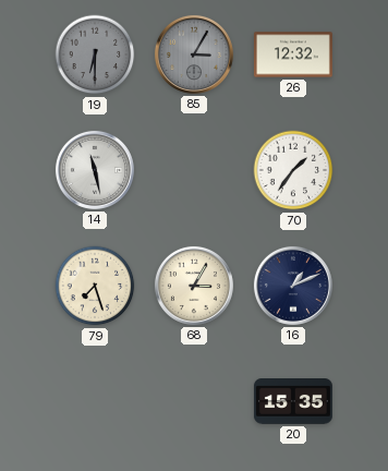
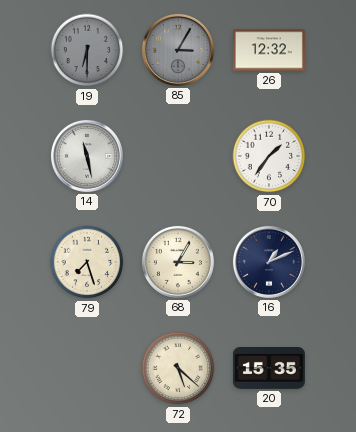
72: none -> 5:22 (178, 368)
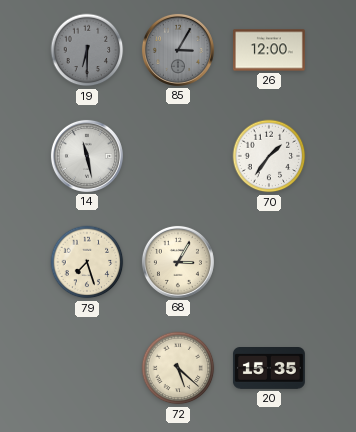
26: 12:32 -> 12:00 (269, 50)
16: 1:11 -> none (269, 262)
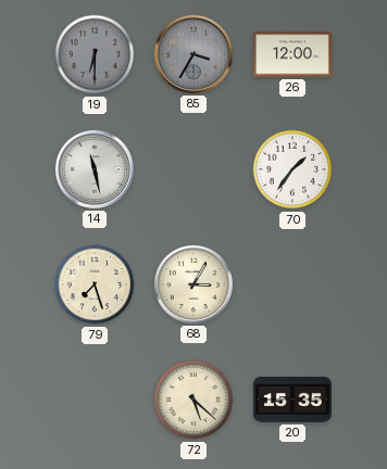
85: 3:05 -> 3:35 (193, 54)
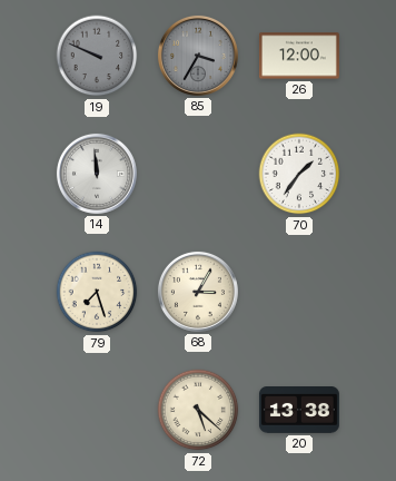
19: 6:30 -> 9:49 (97, 56)
14: 11:28 -> 11:59 (97, 174)
20: 15:35 -> 13:38 (299, 411)
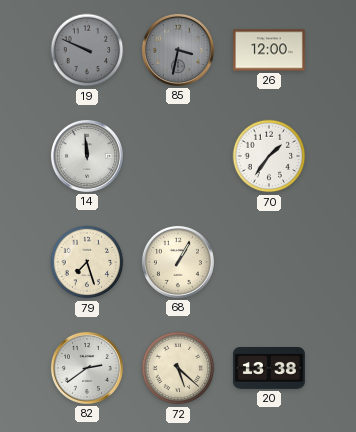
85: 3:35 -> 3:32 (178, 50)
68: 3:05 -> 1:05 (178, 262)
82: none -> 2:39 (87, 368)
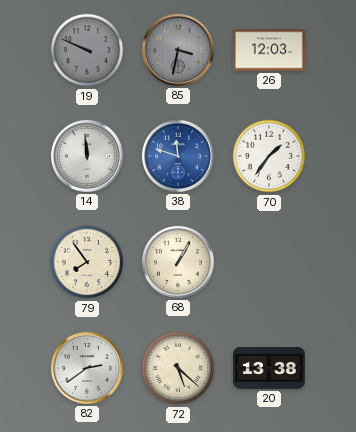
26: 12:00 -> 12:03 (269, 50)
38: none -> 11:48 (178, 156)
79: 7:27 -> 7:54 (87, 262)
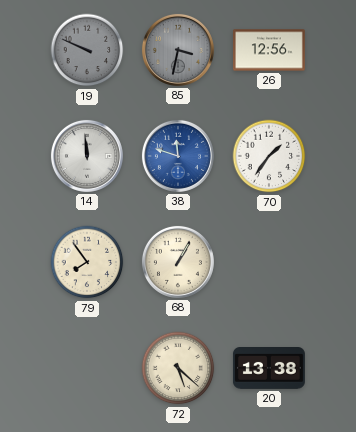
26: 12:03 -> 12:56 (269, 50)
82: 2:39 -> none (87, 368)
